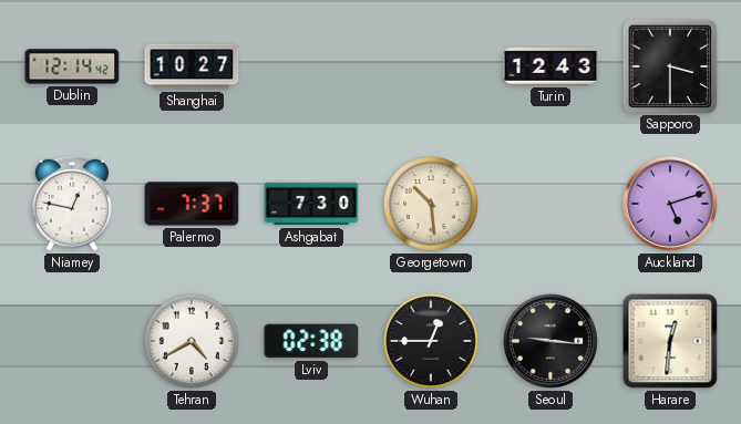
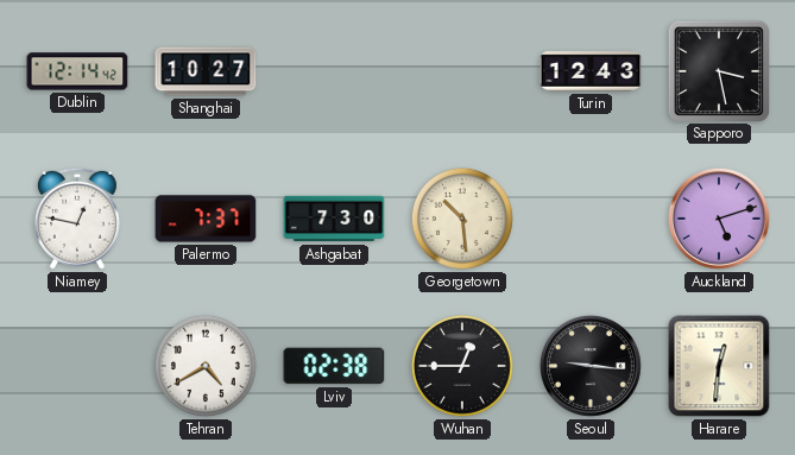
Sapporo: 3:30 -> 3:28 (718, 70)
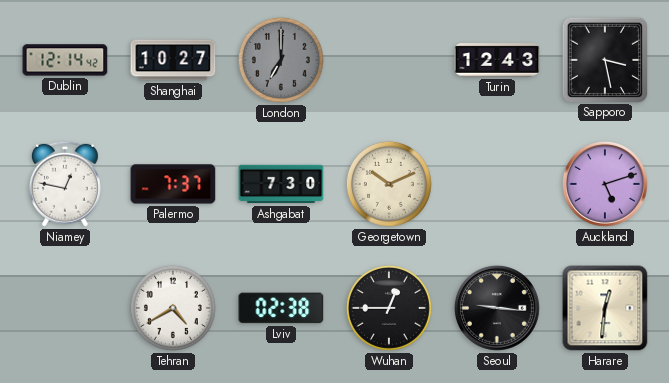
London: none -> 7:00 (281, 60)
Georgetown: 10:29 -> 10:11 (389, 184)
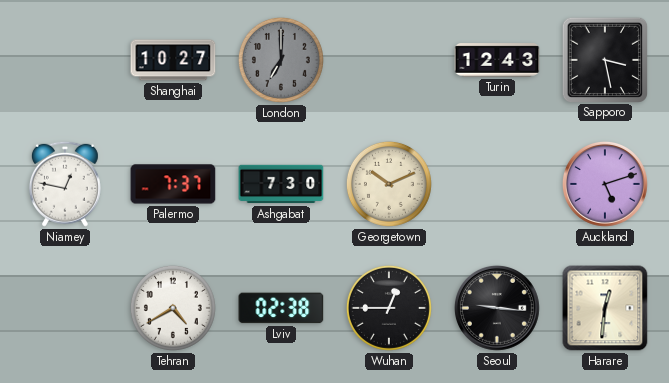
Dublin: 12:14 -> none (65, 60)
